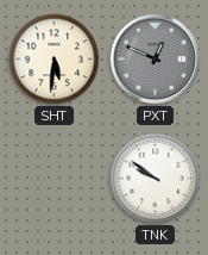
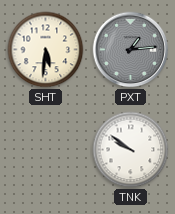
PXT: 12:49 -> 1:14 (131, 50)
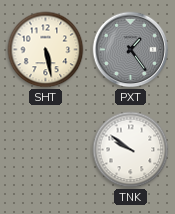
SHT: 5:31 -> 5:28 (46, 50)
PXT: 1:14 -> 1:24 (131, 50)
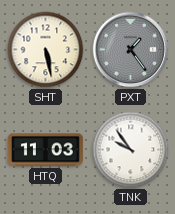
HTQ: none -> 11:03 (45, 150)
TNK: 9:51 -> 9:54 (131, 150)
